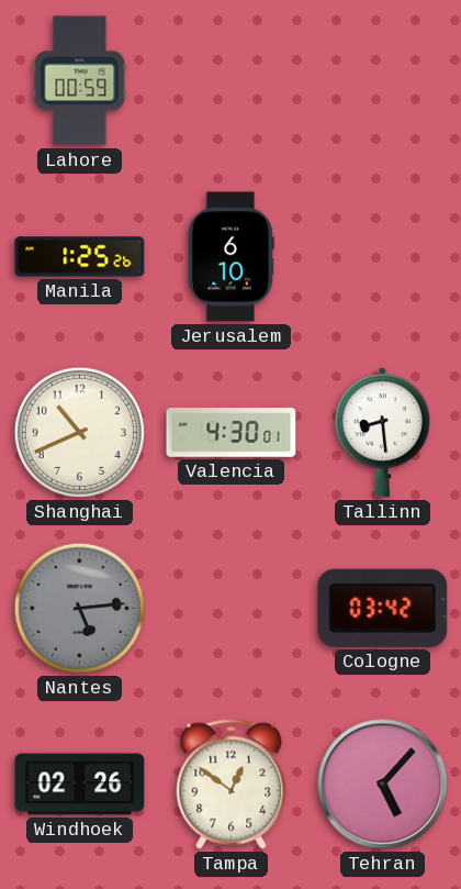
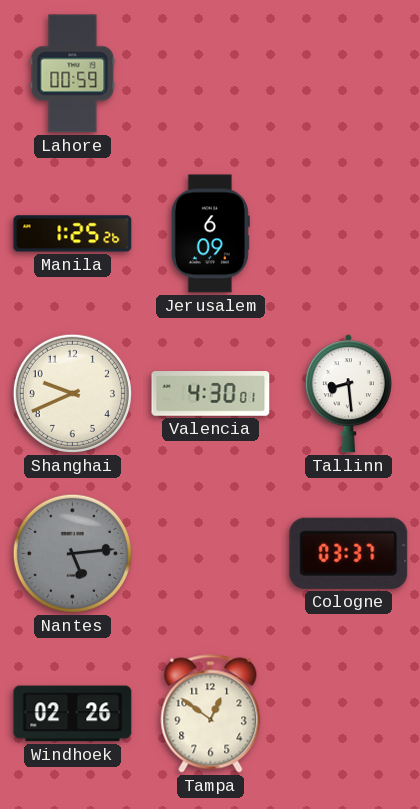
Jerusalem: 6:10 -> 6:09 (210, 234)
Shanghai: 10:41 -> 9:41 (72, 393)
Cologne: 03:42 -> 03:37 (349, 553)
Tehran: 5:07 -> none (383, 785)
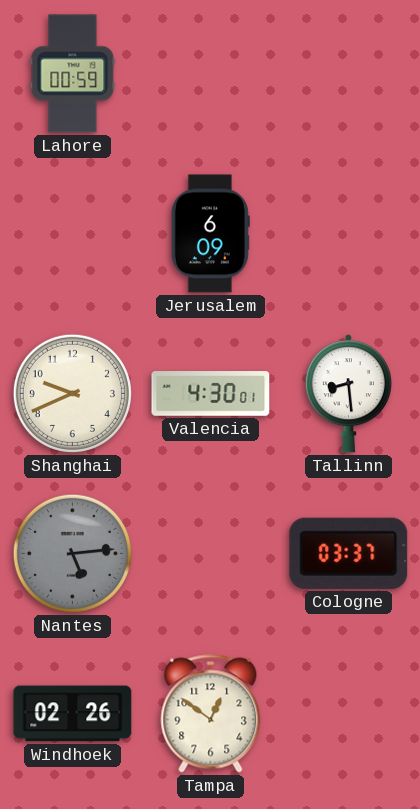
Manila: 1:25 -> none (73, 234)
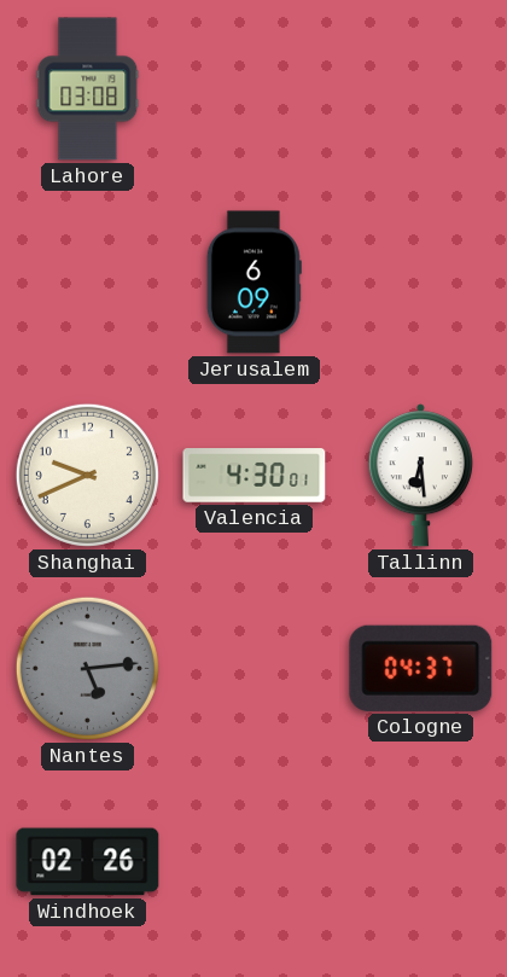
Lahore: 00:59 -> 03:08 (88, 89)
Tallinn: 8:29 -> 6:29 (420, 476)
Cologne: 03:37 -> 04:37 (421, 668)
Tampa: 12:51 -> none (211, 714)
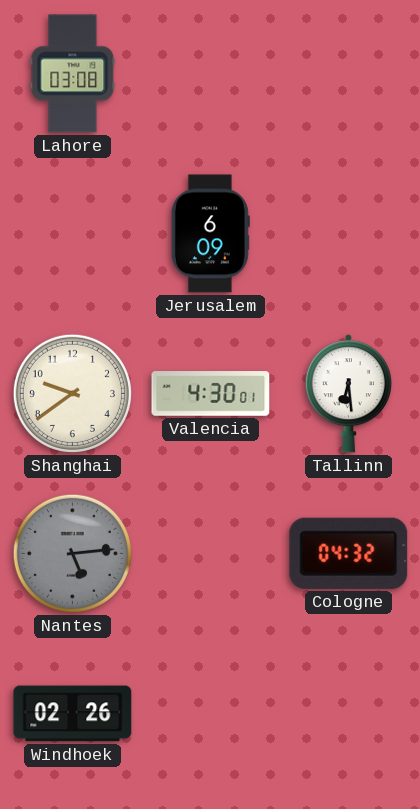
Shanghai: 9:41 -> 9:39 (72, 393)
Cologne: 04:37 -> 04:32 (349, 553)
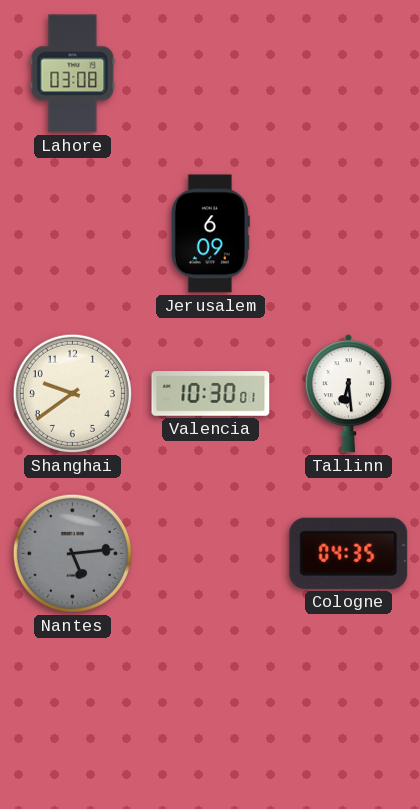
Valencia: 4:30 -> 10:30 (211, 394)
Cologne: 04:32 -> 04:35 (349, 553)
Windhoek: 02:26 -> none (73, 714)
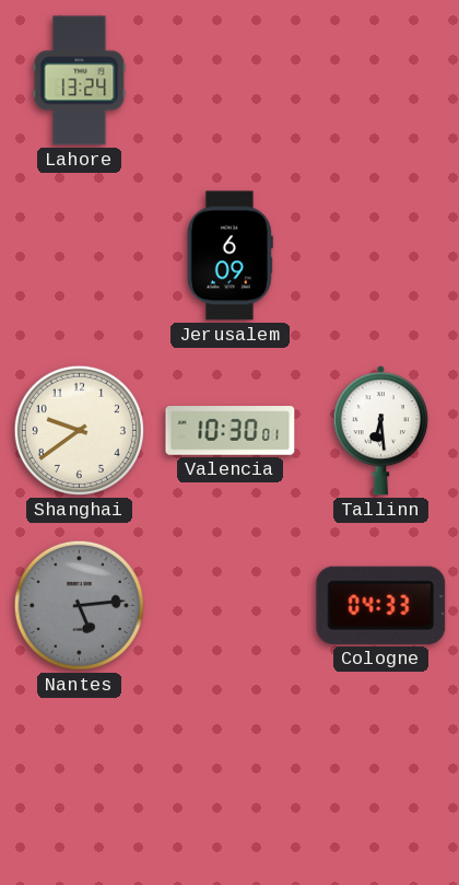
Lahore: 03:08 -> 13:24 (80, 81)
Cologne: 04:35 -> 04:33 (381, 605)
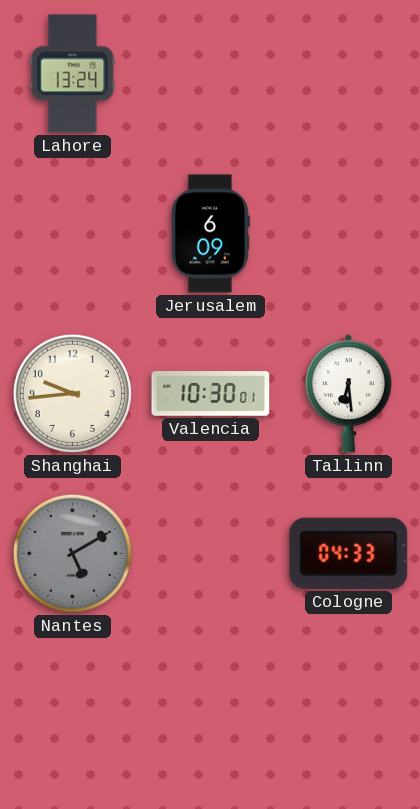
Shanghai: 9:39 -> 9:44 (72, 393)
Nantes: 5:14 -> 5:10 (72, 553)
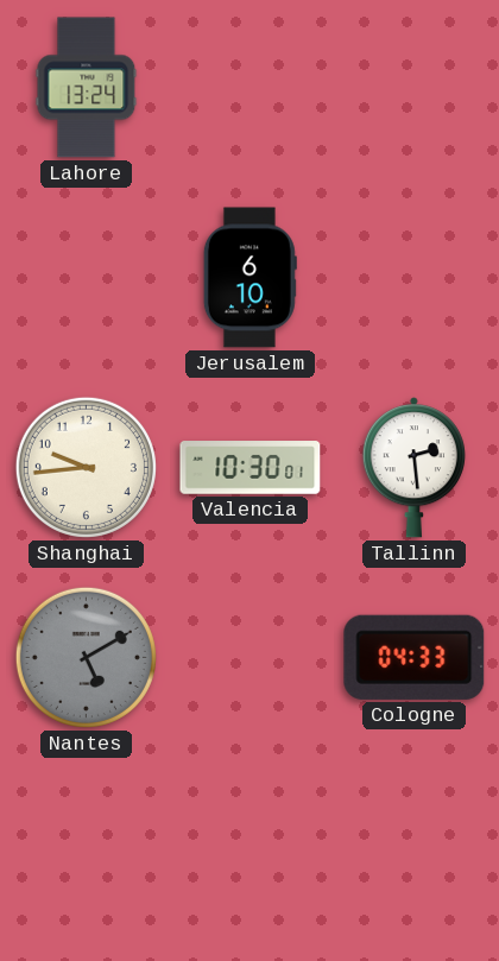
Jerusalem: 6:09 -> 6:10 (249, 278)
Tallinn: 6:29 -> 2:29 (413, 468)
